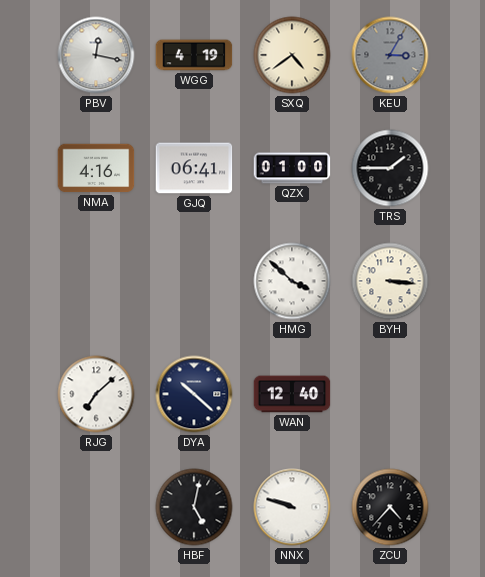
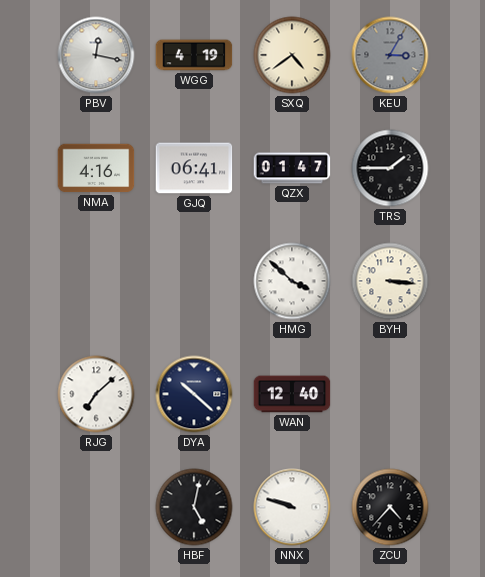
QZX: 01:00 -> 01:47 (292, 168)
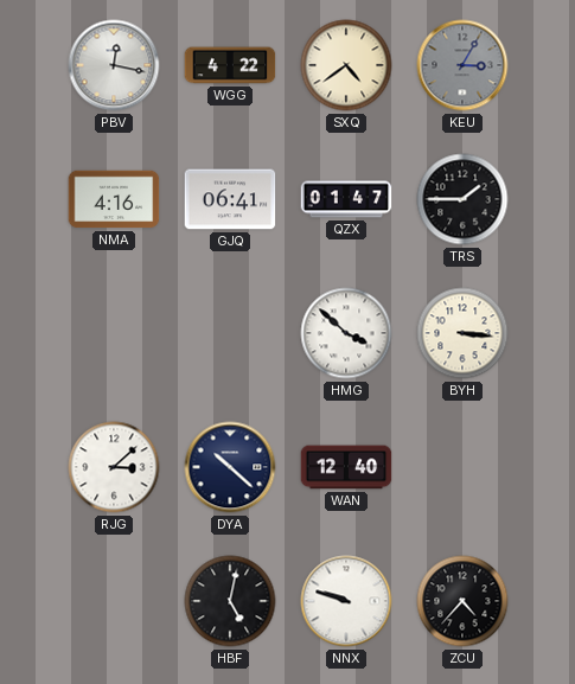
WGG: 4:19 -> 4:22 (230, 65)
RJG: 7:08 -> 3:08 (114, 467)
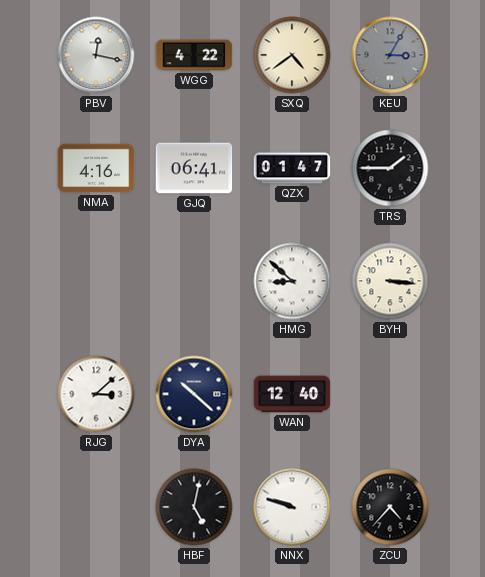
HMG: 3:52 -> 8:52 (292, 281)
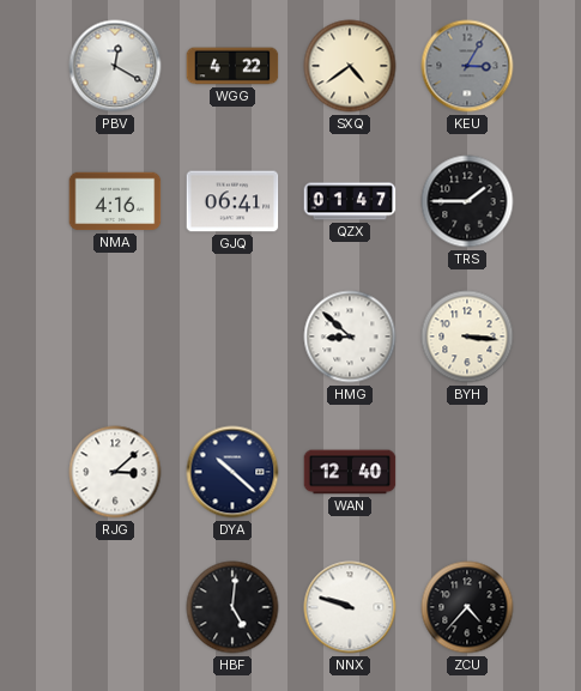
PBV: 12:17 -> 12:20 (115, 66)
HBF: 5:02 -> 5:01 (232, 607)
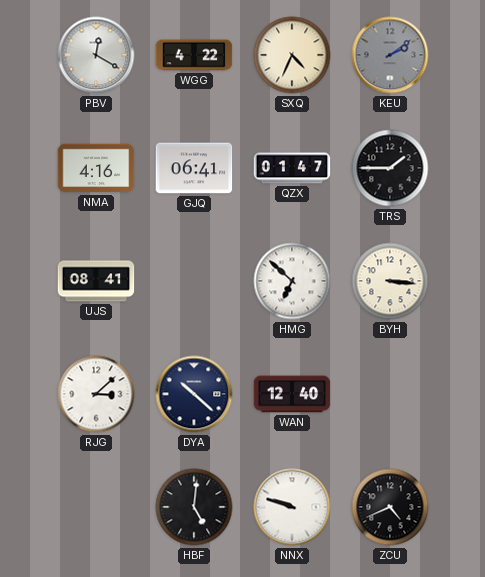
SXQ: 4:39 -> 4:34 (292, 55)
KEU: 3:05 -> 2:09 (390, 55)
UJS: none -> 08:41 (96, 281)
HMG: 8:52 -> 6:52 (292, 281)
ZCU: 4:37 -> 4:41 (390, 507)
